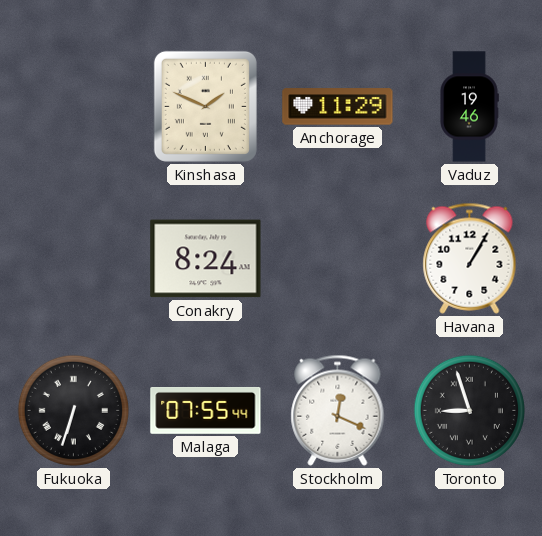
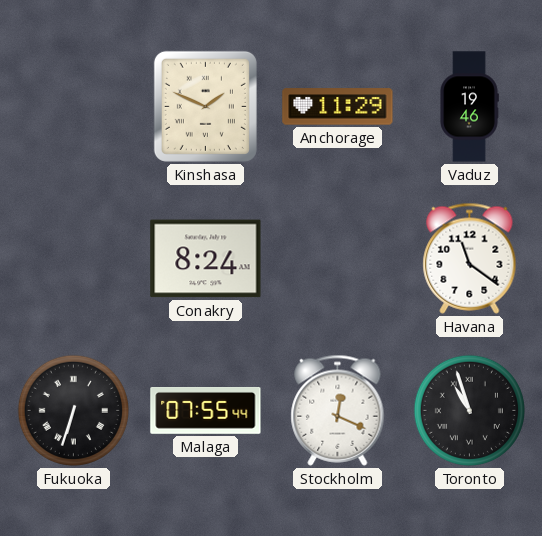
Havana: 1:05 -> 11:21 (470, 258)
Toronto: 8:57 -> 10:57 (469, 410)
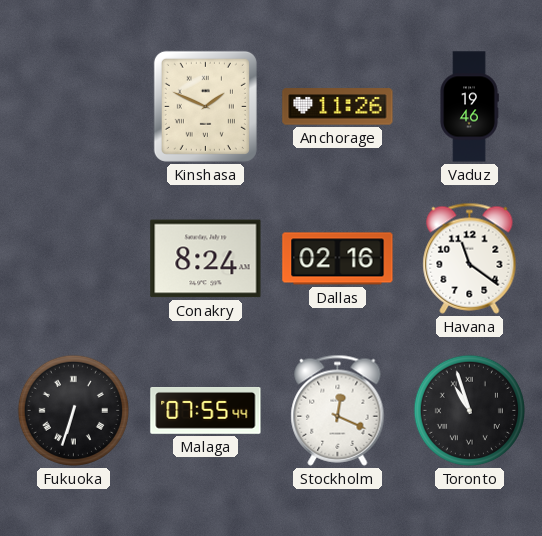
Anchorage: 11:29 -> 11:26 (338, 107)
Dallas: none -> 02:16 (338, 259)
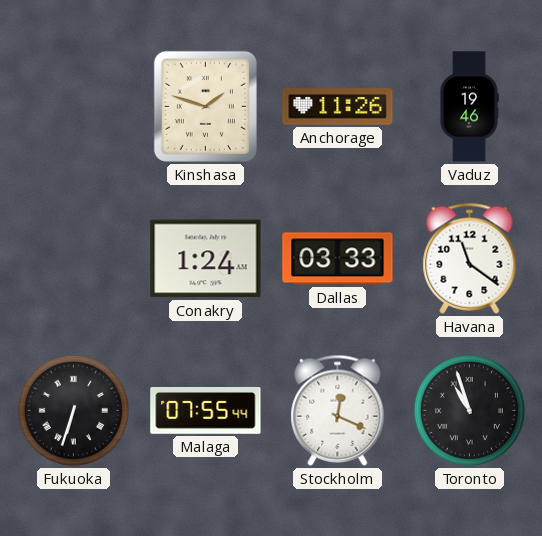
Kinshasa: 1:49 -> 1:48 (205, 106)
Conakry: 8:24 -> 1:24 (206, 259)
Dallas: 02:16 -> 03:33 (338, 259)
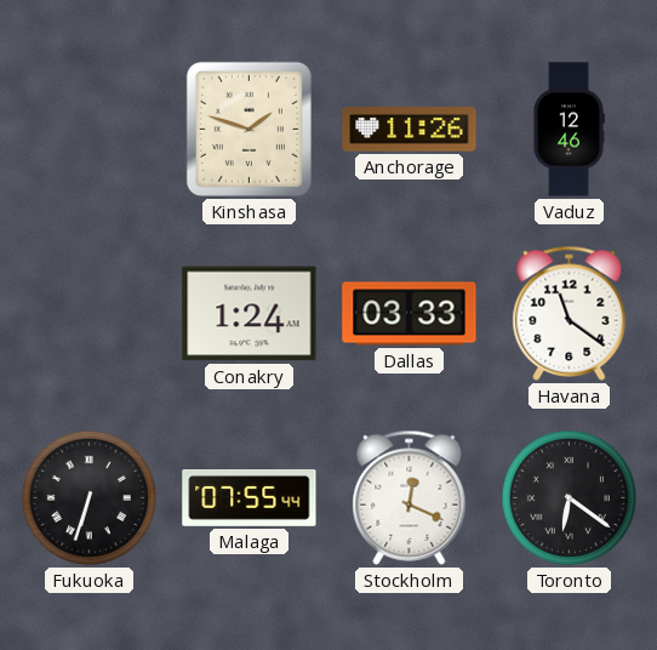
Vaduz: 19:46 -> 12:46 (569, 130)
Toronto: 10:57 -> 6:21 (569, 497)
